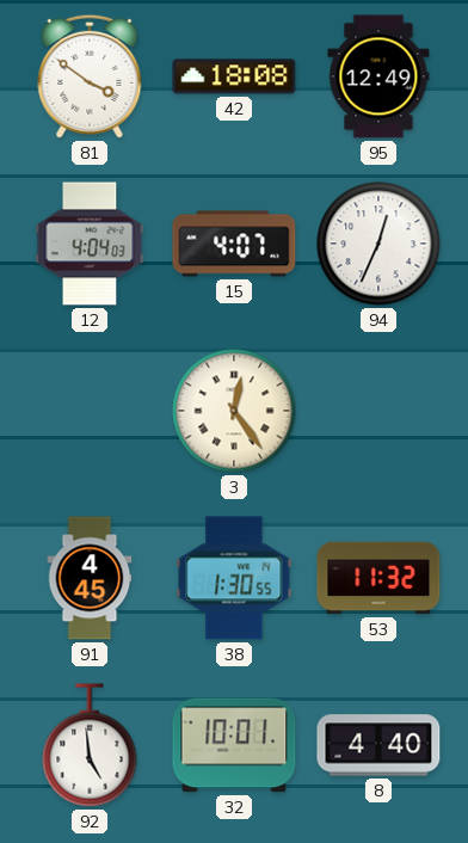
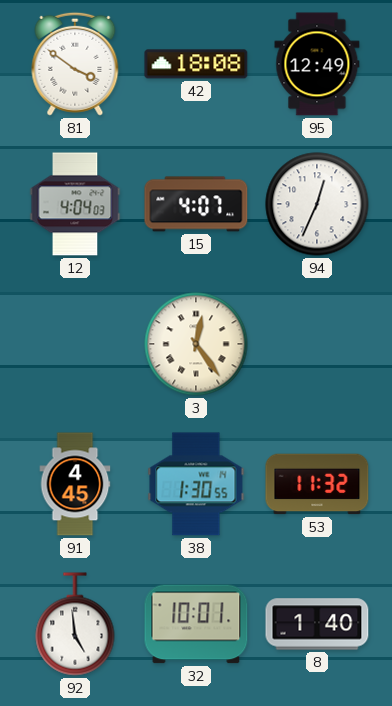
8: 4:40 -> 1:40 (317, 624)
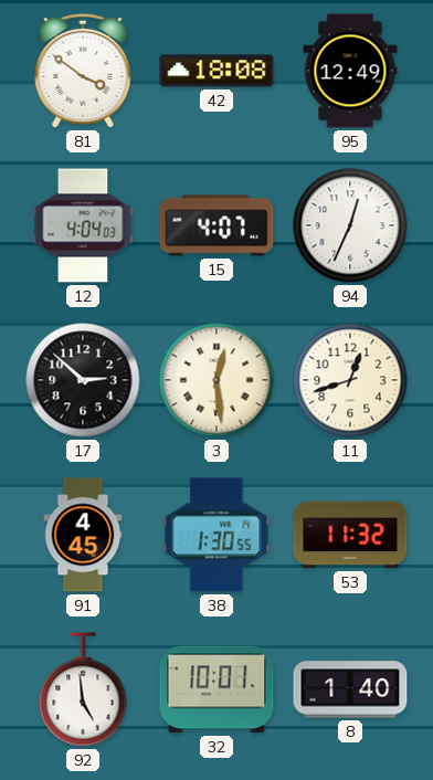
17: none -> 2:52 (83, 380)
3: 12:24 -> 12:29 (216, 380)
11: none -> 12:42 (350, 380)
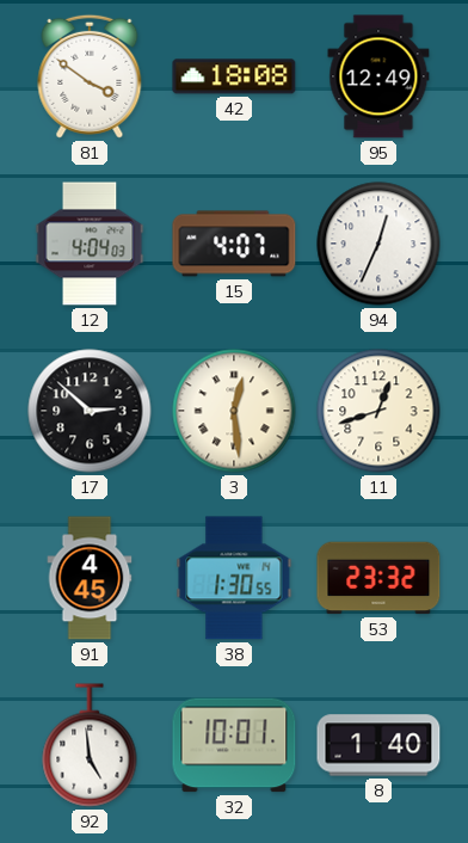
53: 11:32 -> 23:32 (378, 578)
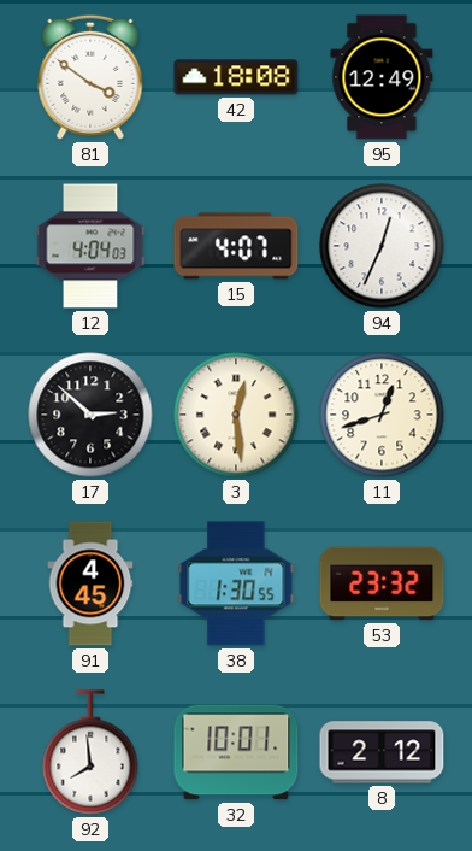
92: 4:59 -> 7:59 (90, 752)
8: 1:40 -> 2:12 (382, 752)
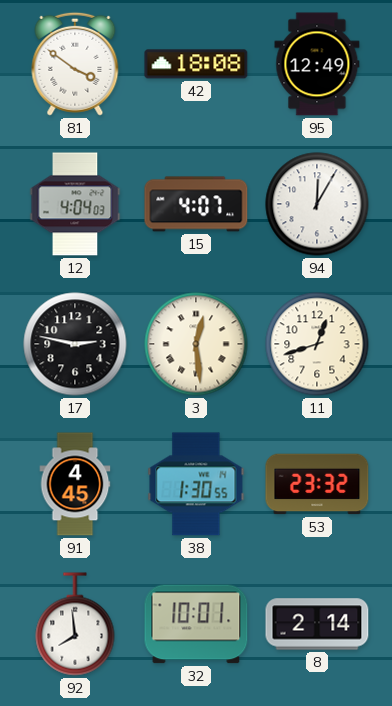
94: 12:34 -> 12:05 (317, 204)
17: 2:52 -> 2:47 (75, 344)
8: 2:12 -> 2:14 (317, 624)
